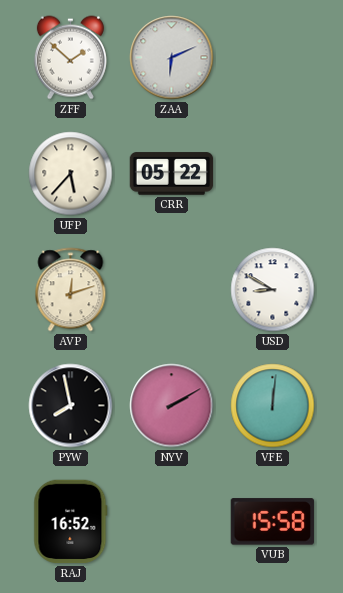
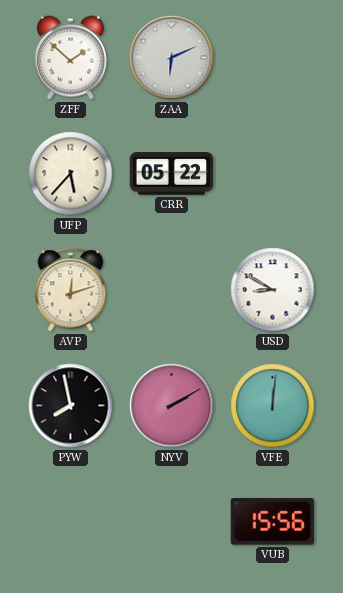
RAJ: 16:52 -> none (71, 522)
VUB: 15:58 -> 15:56 (272, 522)
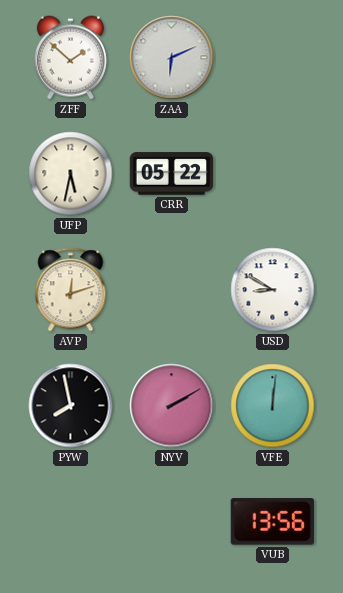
UFP: 5:37 -> 5:32 (71, 174)
VUB: 15:56 -> 13:56 (272, 522)
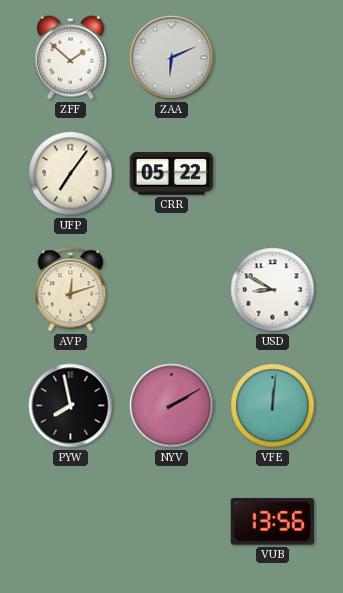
UFP: 5:32 -> 7:06 (71, 174)
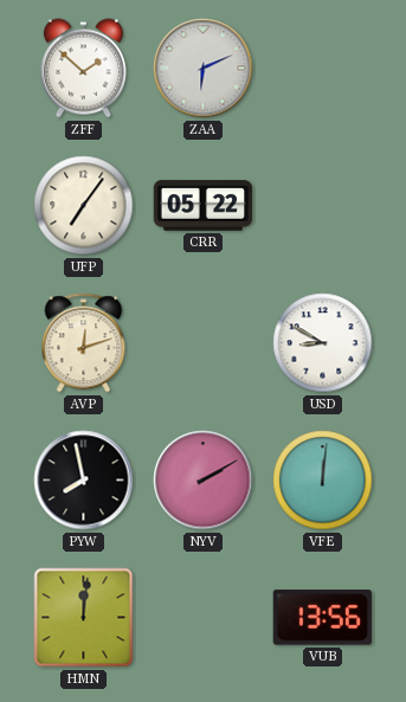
HMN: none -> 12:01 (84, 618)
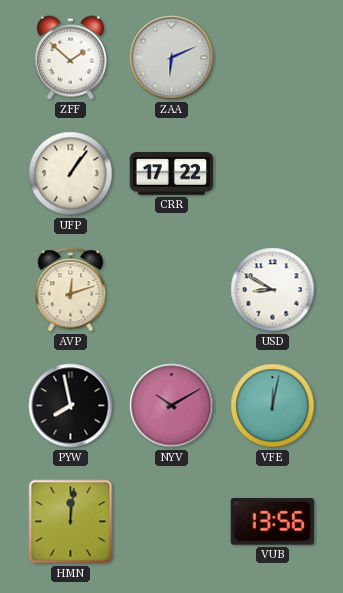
UFP: 7:06 -> 1:06 (71, 174)
CRR: 05:22 -> 17:22 (172, 174)
NYV: 2:10 -> 10:10 (172, 406)
VFE: 12:01 -> 12:02 (273, 406)
